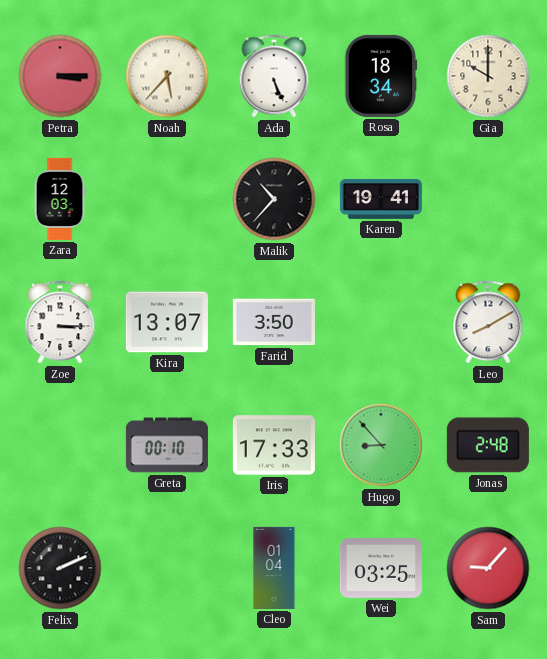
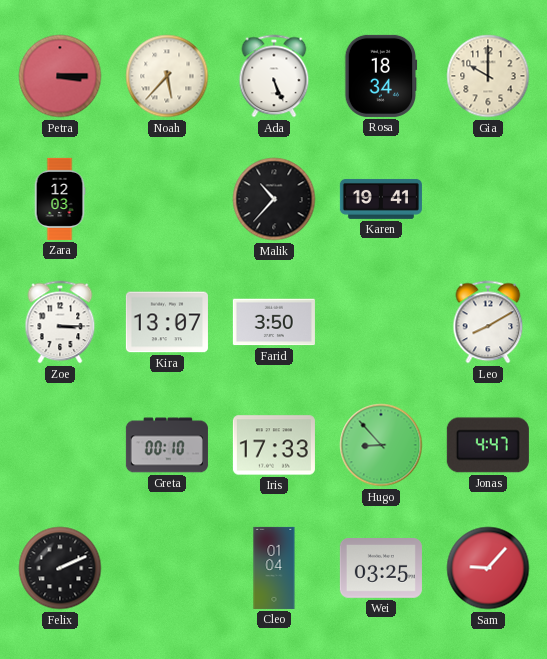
Jonas: 2:48 -> 4:47 (488, 445)
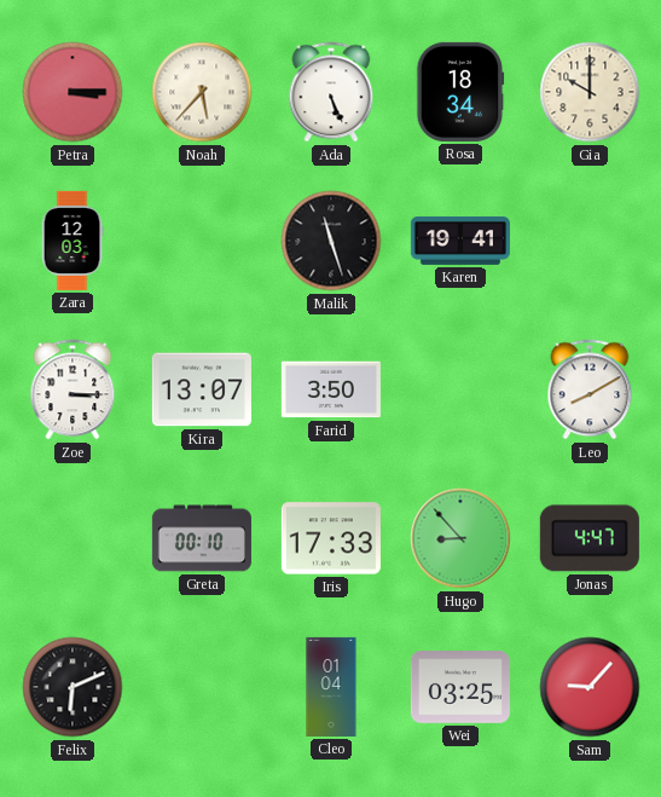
Malik: 10:37 -> 11:27 (331, 241)
Felix: 2:11 -> 6:11 (73, 687)
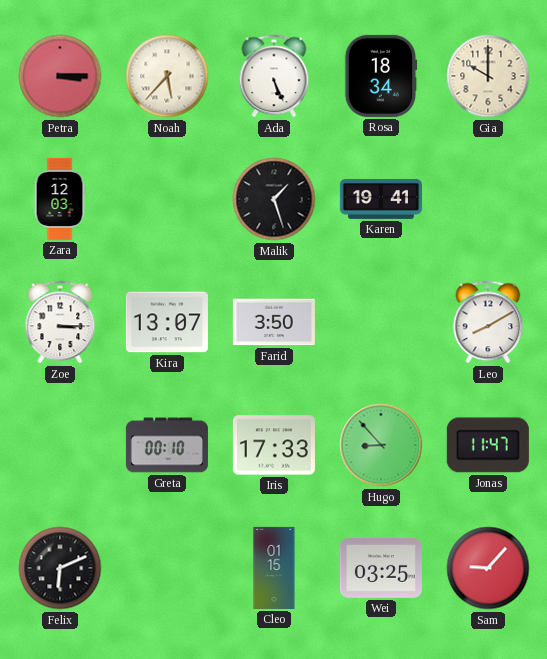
Malik: 11:27 -> 1:27 (274, 199)
Jonas: 4:47 -> 11:47 (488, 445)
Cleo: 01:04 -> 01:15 (274, 568)
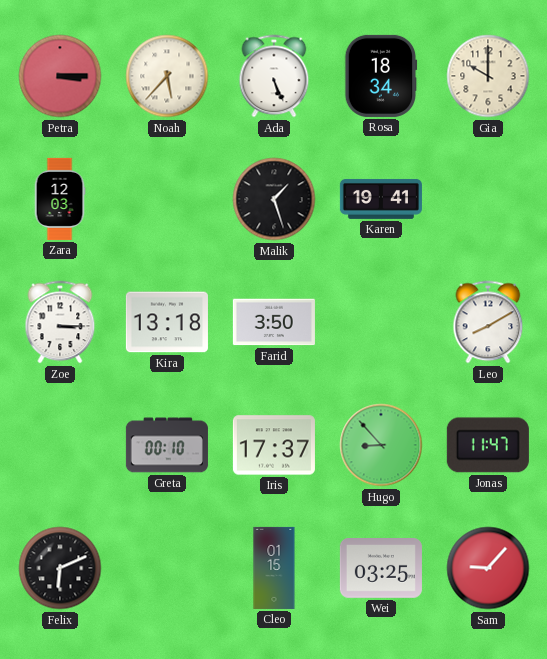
Kira: 13:07 -> 13:18 (167, 322)
Iris: 17:33 -> 17:37 (274, 445)
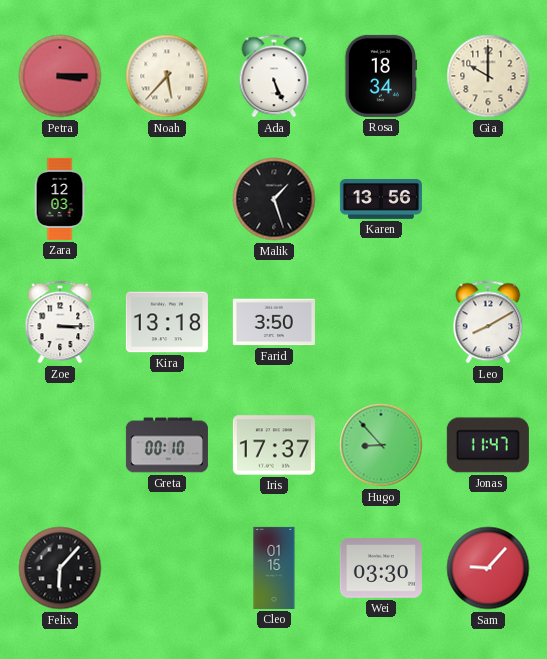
Karen: 19:41 -> 13:56 (381, 199)
Felix: 6:11 -> 6:07 (60, 568)
Wei: 03:25 -> 03:30 (381, 568)
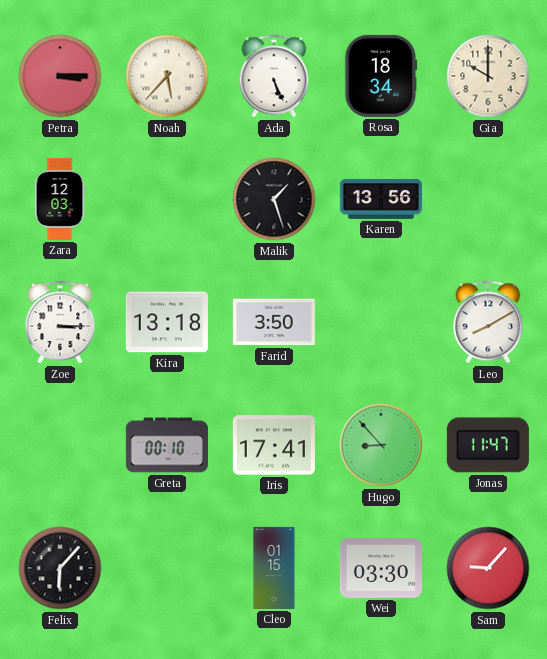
Iris: 17:37 -> 17:41 (274, 445)
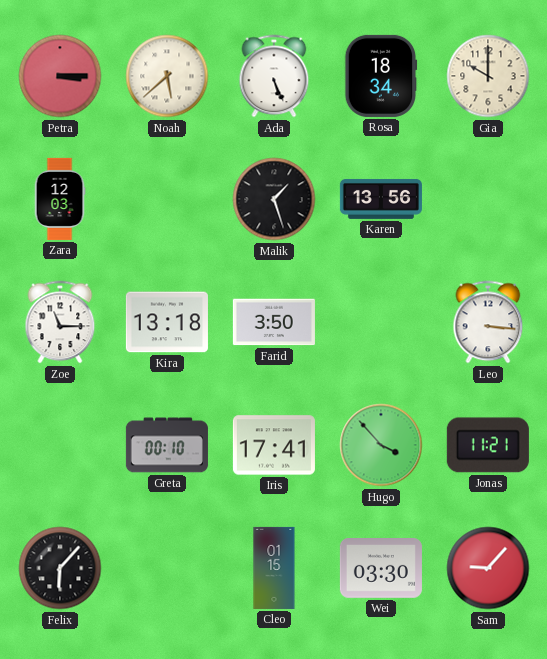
Noah: 5:37 -> 5:38 (167, 76)
Zoe: 3:15 -> 11:15 (60, 322)
Leo: 8:10 -> 3:16 (488, 322)
Hugo: 8:53 -> 3:53 (381, 445)
Jonas: 11:47 -> 11:21 (488, 445)
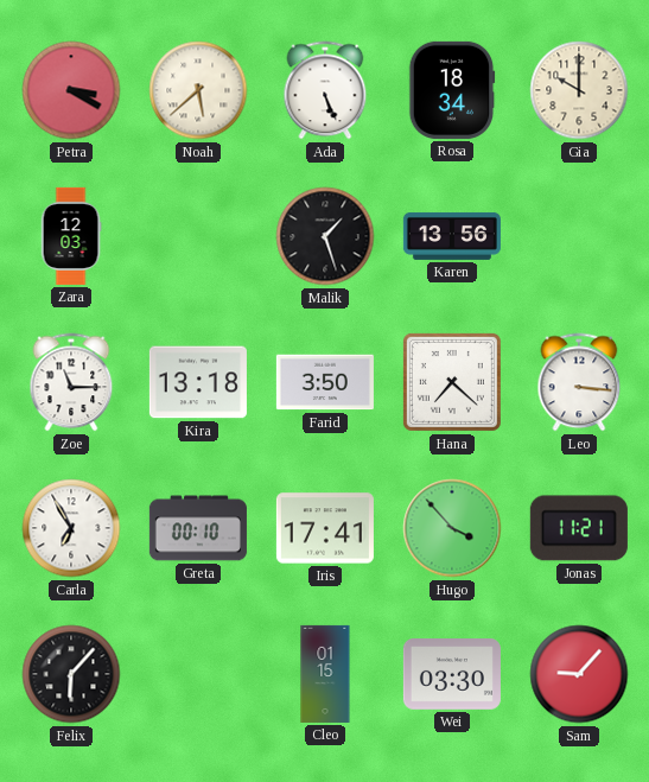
Petra: 3:15 -> 3:20 (71, 90)
Hana: none -> 7:22 (452, 382)
Carla: none -> 6:55 (71, 528)
